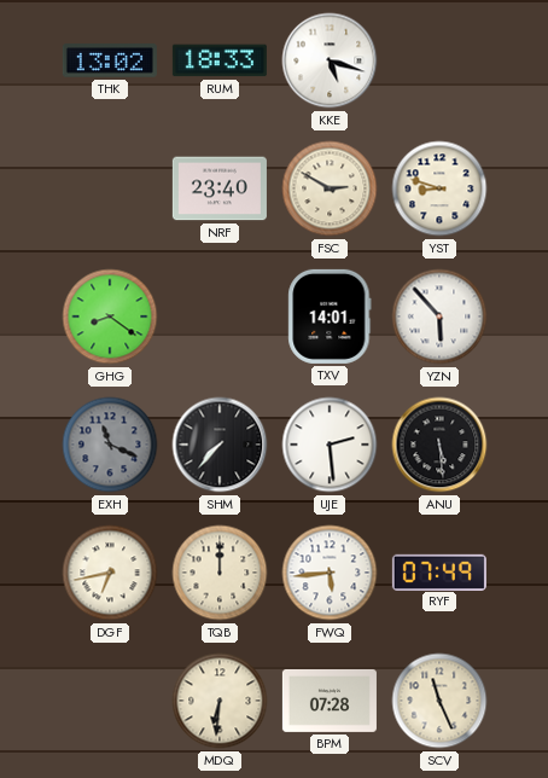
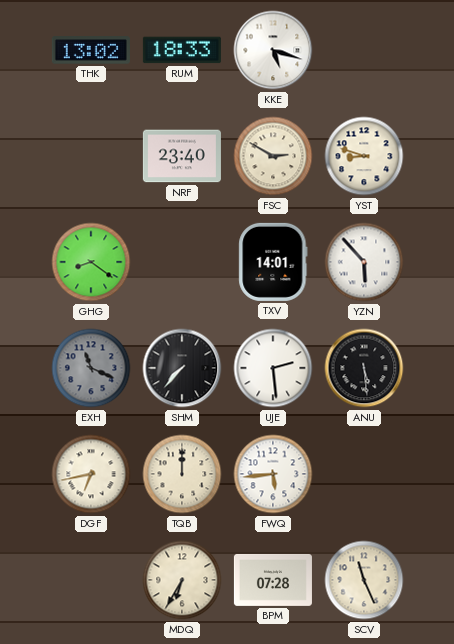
RYF: 07:49 -> none (439, 571)
MDQ: 6:31 -> 6:35 (182, 580)
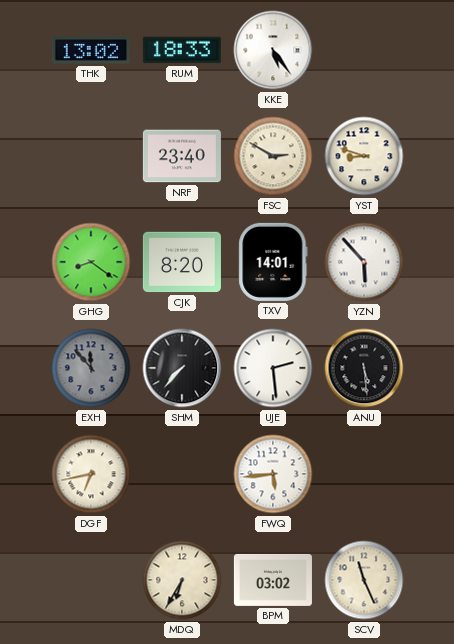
KKE: 5:18 -> 5:24 (273, 50)
CJK: none -> 8:20 (182, 262)
EXH: 11:19 -> 11:53 (91, 368)
TQB: 12:00 -> none (182, 474)
BPM: 07:28 -> 03:02 (273, 580)
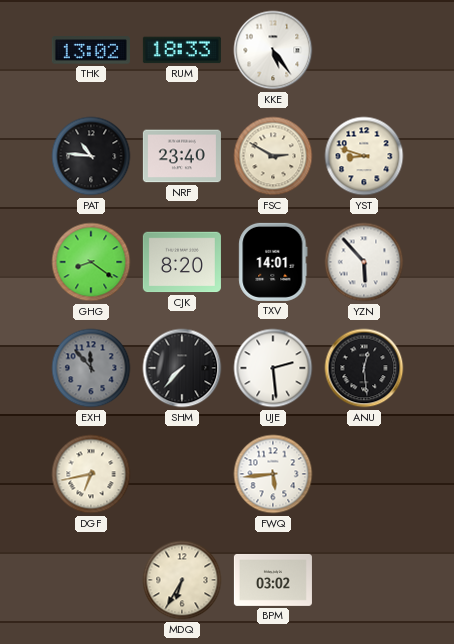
PAT: none -> 10:46 (91, 156)
ANU: 5:29 -> 12:29 (364, 368)
SCV: 11:26 -> none (364, 580)
